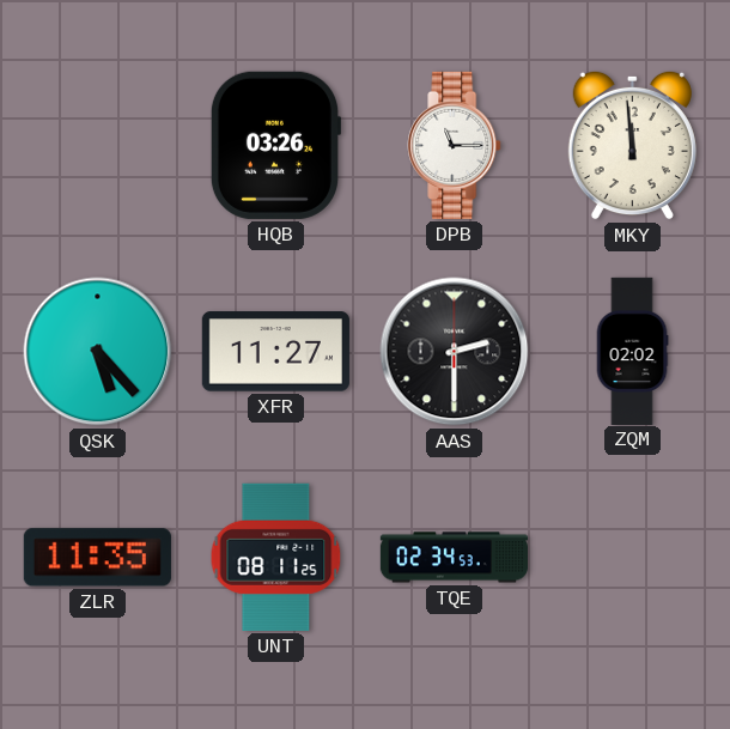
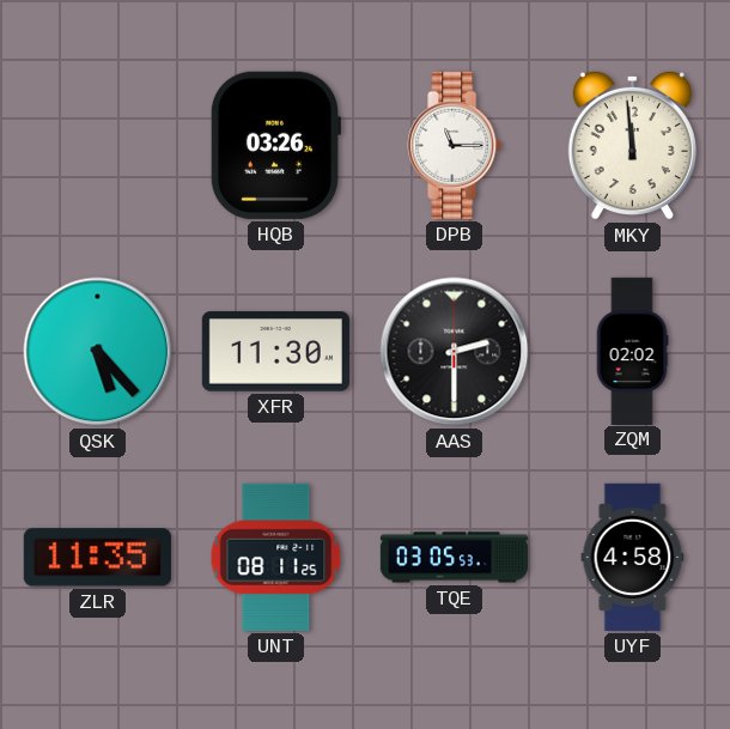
XFR: 11:27 -> 11:30 (275, 352)
TQE: 02:34 -> 03:05 (454, 558)
UYF: none -> 4:58 (633, 557)
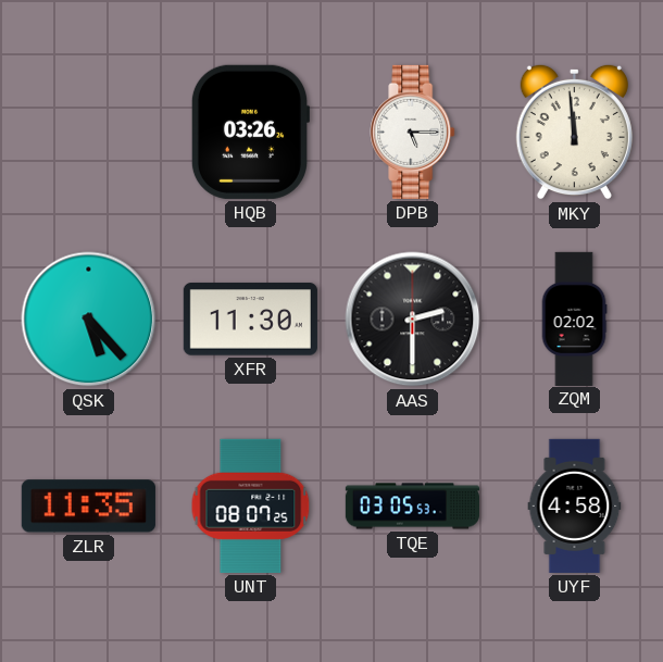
DPB: 11:15 -> 5:15 (413, 132)
UNT: 08:11 -> 08:07 (251, 505)
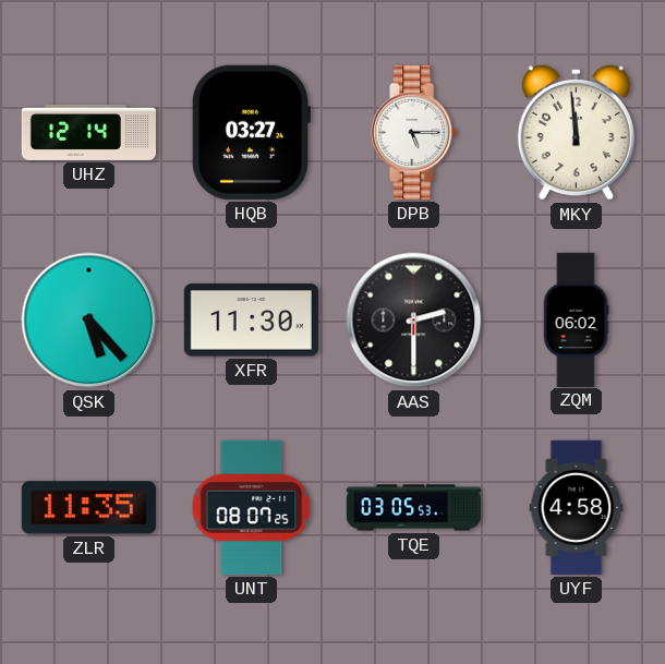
UHZ: none -> 12:14 (88, 132)
HQB: 03:26 -> 03:27 (250, 132)
ZQM: 02:02 -> 06:02 (576, 319)
